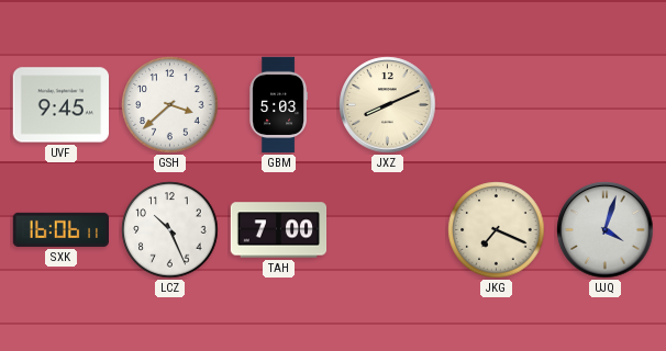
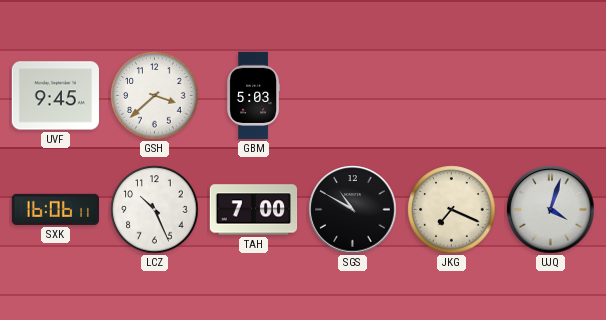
JXZ: 8:11 -> none (388, 105)
SGS: none -> 10:50 (353, 210)
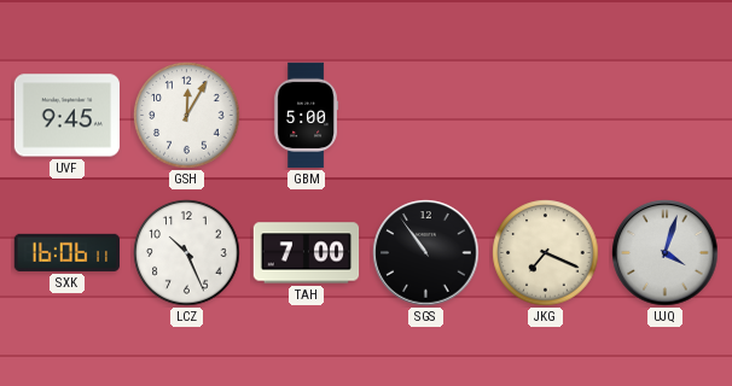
GSH: 3:38 -> 12:05 (187, 116)
GBM: 5:03 -> 5:00 (306, 116)
SGS: 10:50 -> 10:54 (426, 253)
